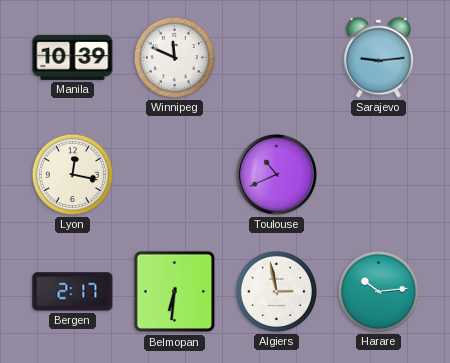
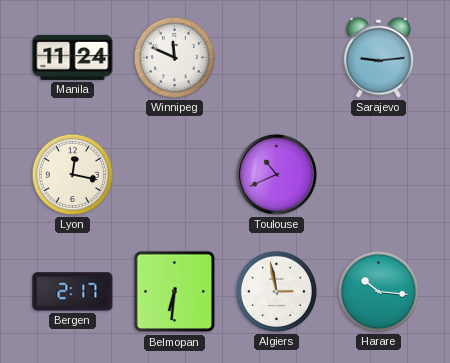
Manila: 10:39 -> 11:24 (73, 57)
Harare: 10:14 -> 10:16 (378, 291)
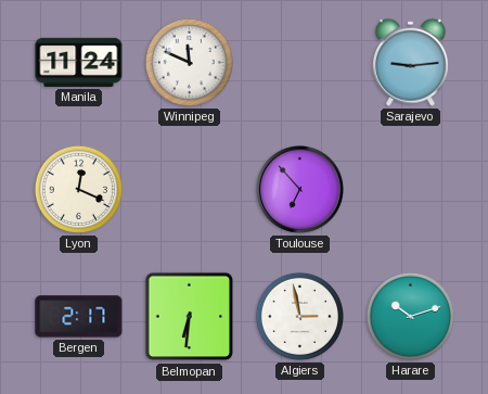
Lyon: 12:17 -> 12:19 (78, 189)
Toulouse: 10:41 -> 6:53 (299, 189)
Harare: 10:16 -> 10:12 (410, 316)
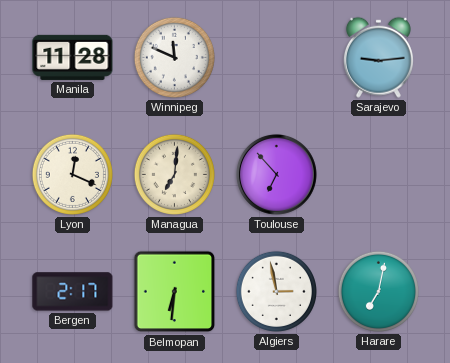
Manila: 11:24 -> 11:28 (73, 57)
Managua: none -> 7:01 (174, 174)
Harare: 10:12 -> 7:02 (378, 291)
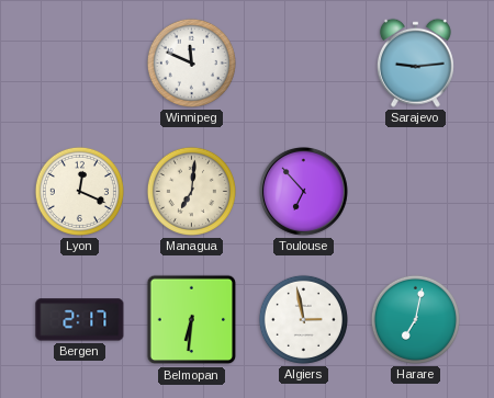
Manila: 11:28 -> none (73, 57)
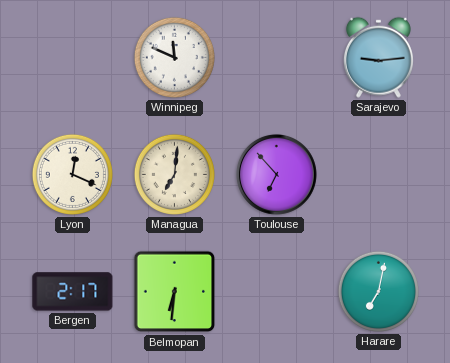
Algiers: 2:58 -> none (303, 319)
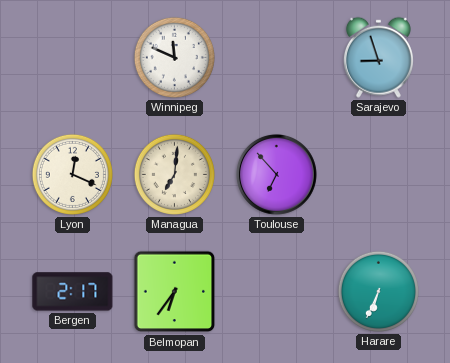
Sarajevo: 9:14 -> 8:57 (378, 57)
Belmopan: 6:31 -> 6:36 (175, 292)
Harare: 7:02 -> 6:34 (378, 291)
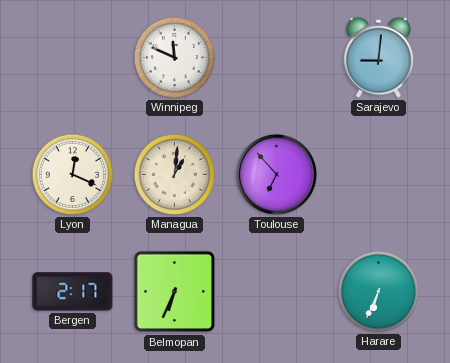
Sarajevo: 8:57 -> 9:01 (378, 57)
Managua: 7:01 -> 1:01 (174, 174)
Belmopan: 6:36 -> 6:34 (175, 292)
